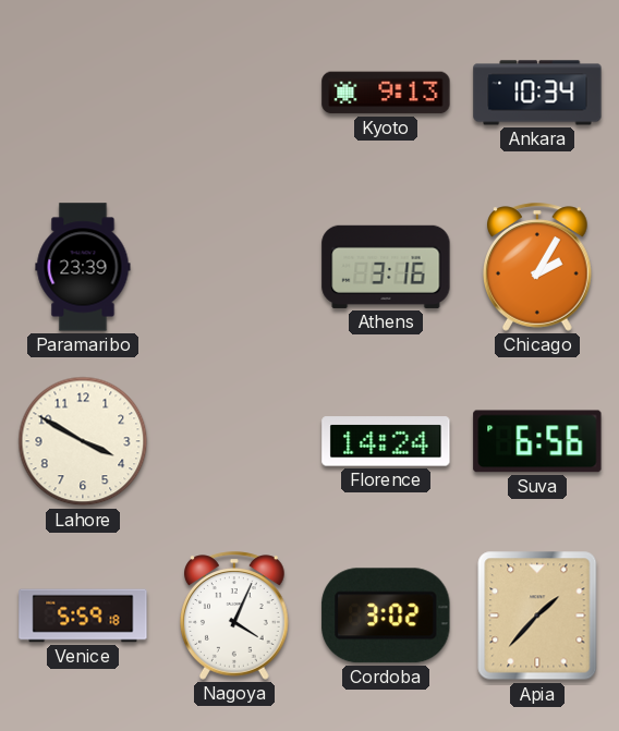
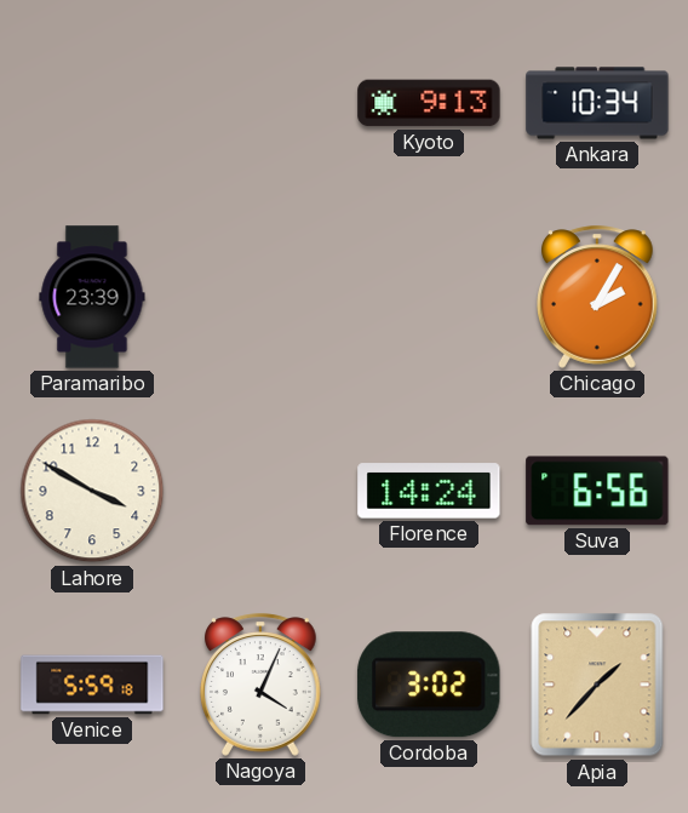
Athens: 3:16 -> none (386, 267)
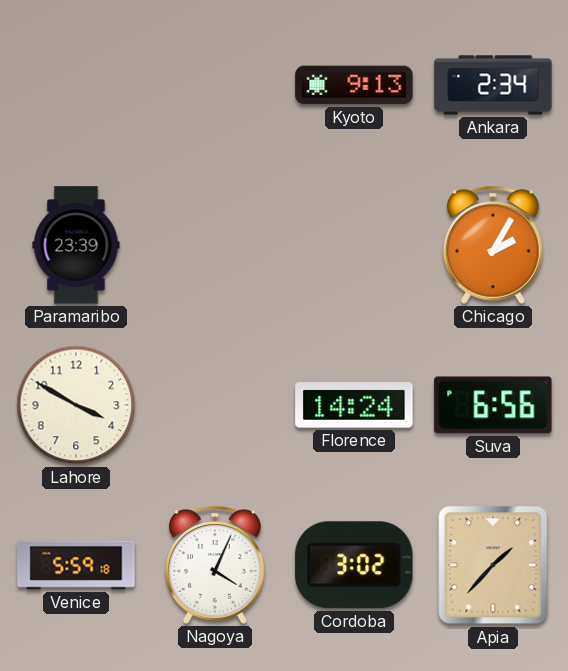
Ankara: 10:34 -> 2:34 (493, 85)
